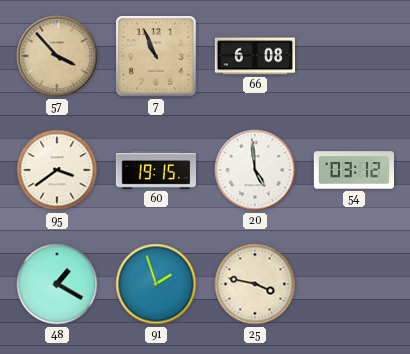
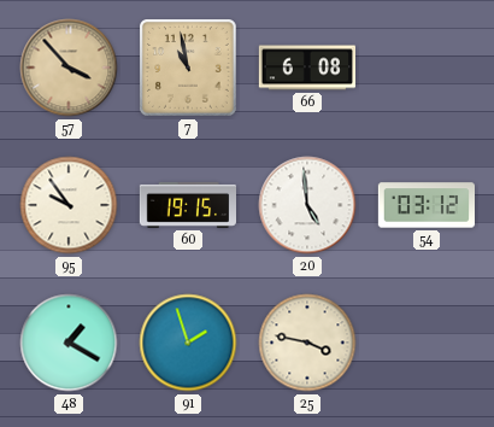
7: 10:56 -> 10:58 (189, 69)
95: 3:39 -> 9:54 (69, 205)
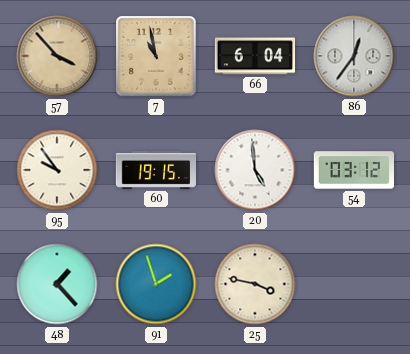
66: 6:08 -> 6:04 (254, 56)
86: none -> 12:36 (354, 56)
48: 1:20 -> 1:23 (57, 284)
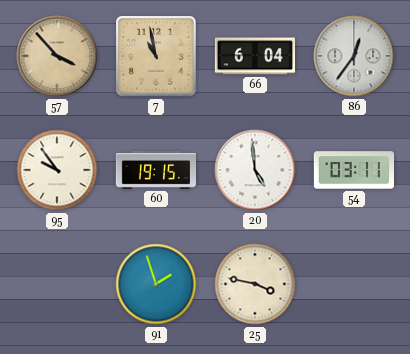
54: 03:12 -> 03:11 (353, 170)
48: 1:23 -> none (57, 284)
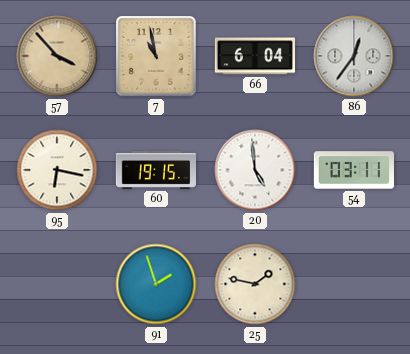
95: 9:54 -> 6:17 (57, 170)
25: 3:47 -> 1:47 (255, 284)
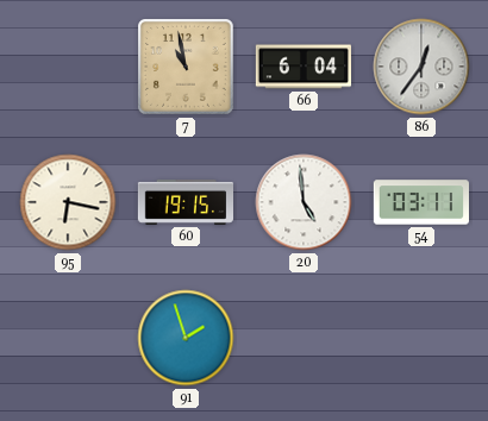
57: 3:53 -> none (57, 56)
25: 1:47 -> none (255, 284)
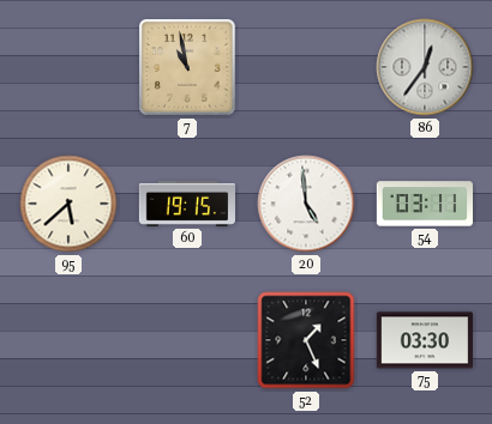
66: 6:04 -> none (302, 67)
95: 6:17 -> 5:38 (68, 204)
91: 1:57 -> none (186, 338)
52: none -> 1:26 (306, 340)
75: none -> 03:30 (424, 340)
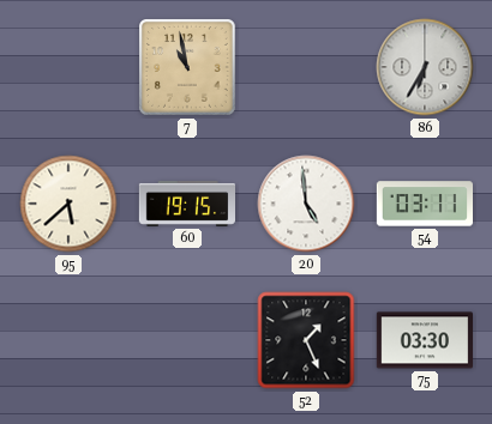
86: 12:36 -> 6:35 (425, 67)
